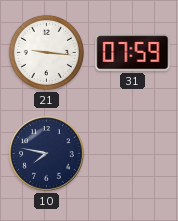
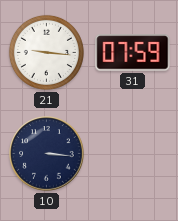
10: 7:47 -> 3:16 (47, 154)
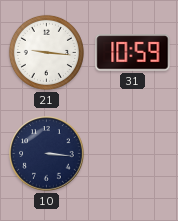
31: 07:59 -> 10:59 (133, 53)
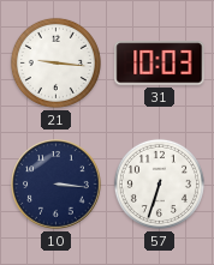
31: 10:59 -> 10:03 (160, 64)
57: none -> 6:33 (159, 183)
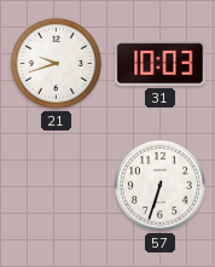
21: 9:16 -> 9:42 (56, 63)
10: 3:16 -> none (57, 185)
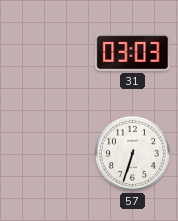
21: 9:42 -> none (56, 63)
31: 10:03 -> 03:03 (133, 53)
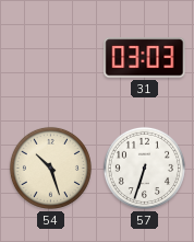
54: none -> 10:27 (50, 168)
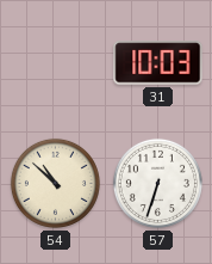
31: 03:03 -> 10:03 (158, 63)
54: 10:27 -> 10:52 (55, 183)
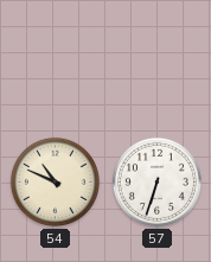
31: 10:03 -> none (158, 63)
54: 10:52 -> 10:49 (55, 181)
